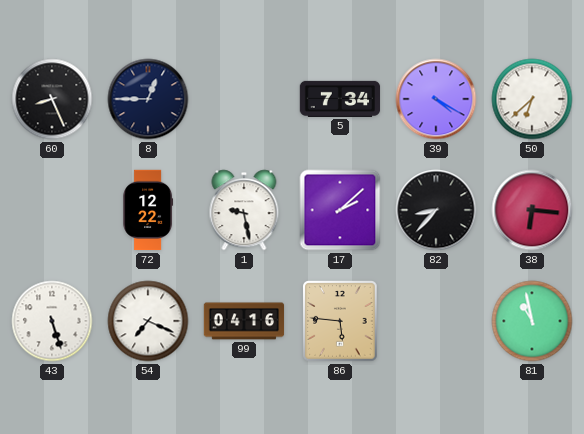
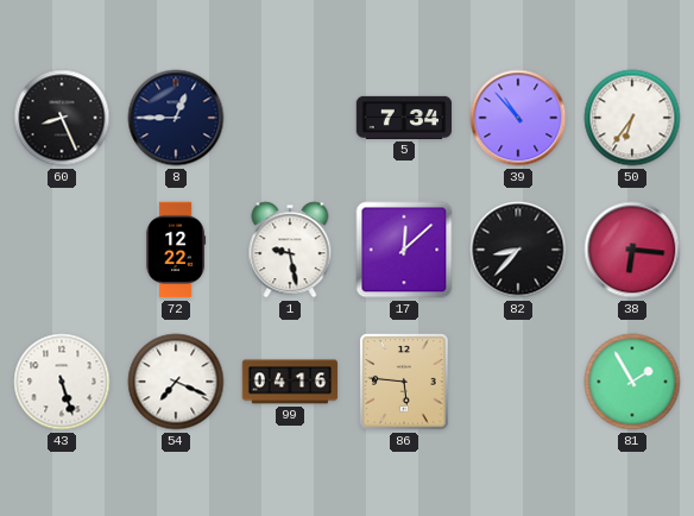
39: 4:20 -> 10:53 (518, 118)
50: 6:38 -> 6:36 (632, 118)
17: 2:08 -> 12:08 (404, 250)
81: 10:58 -> 1:55 (632, 382)
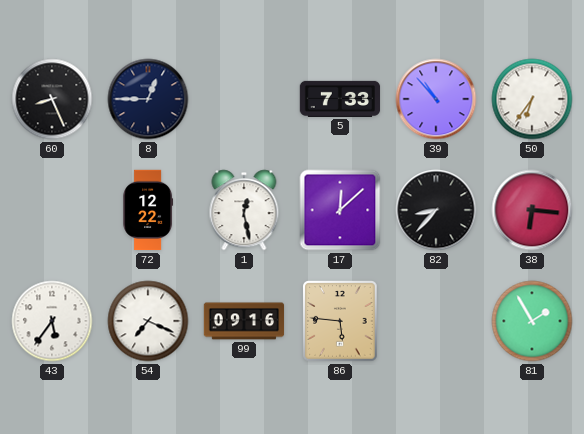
5: 7:34 -> 7:33 (340, 99)
1: 9:28 -> 12:28 (244, 210)
43: 5:27 -> 5:36 (52, 321)
99: 04:16 -> 09:16 (244, 321)
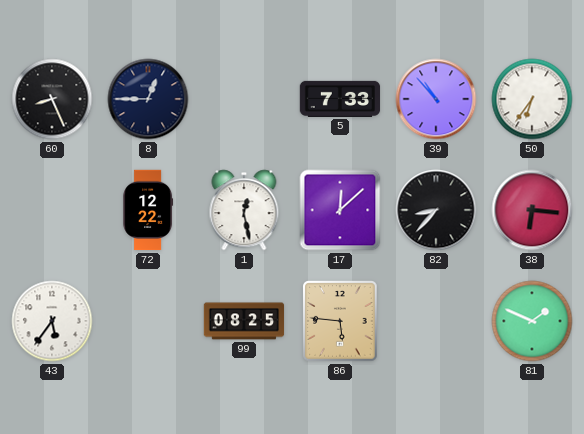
54: 7:19 -> none (148, 321)
99: 09:16 -> 08:25 (244, 321)
81: 1:55 -> 1:49 (532, 321)
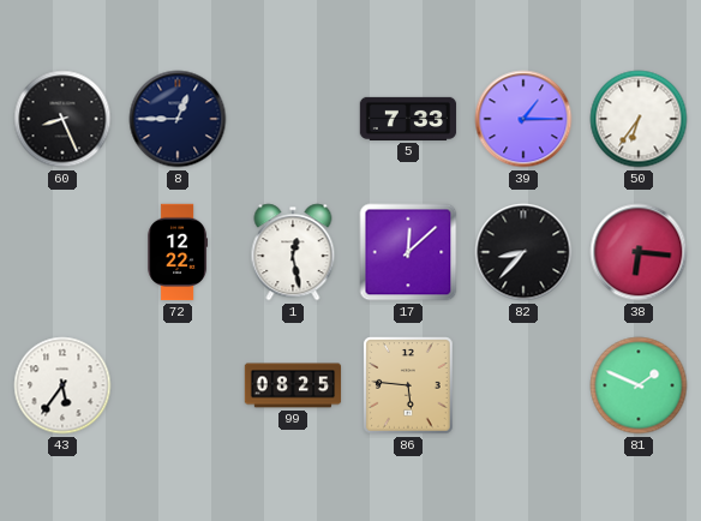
39: 10:53 -> 1:15 (523, 119)
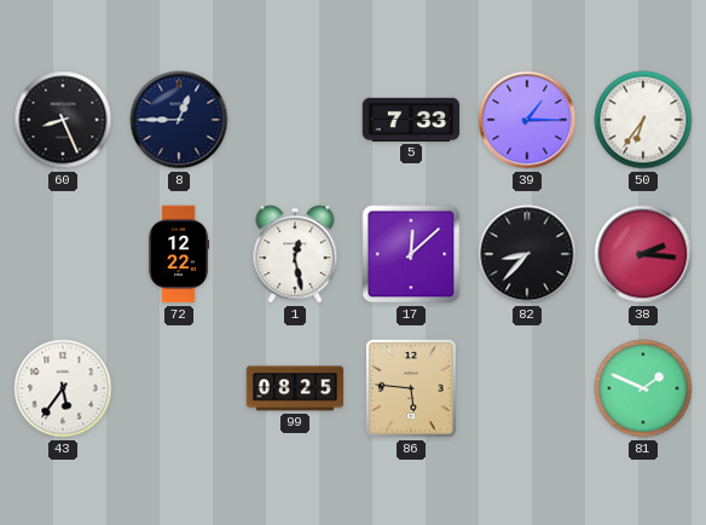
38: 6:16 -> 2:16 (643, 254)
